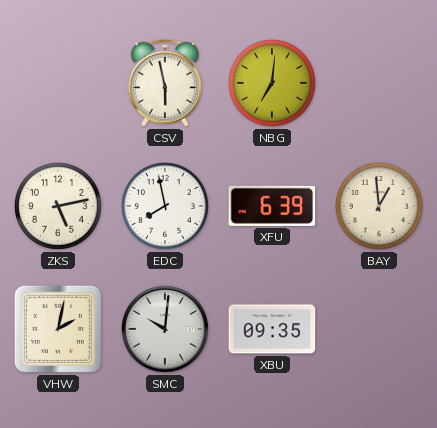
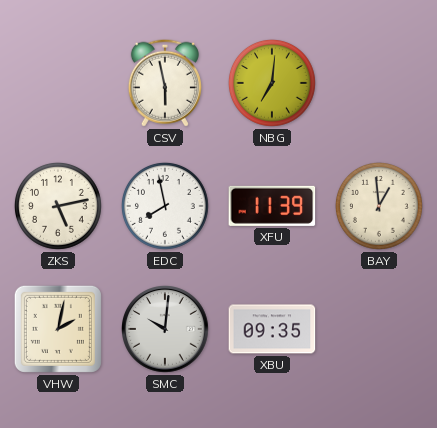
XFU: 6:39 -> 11:39 (272, 206)
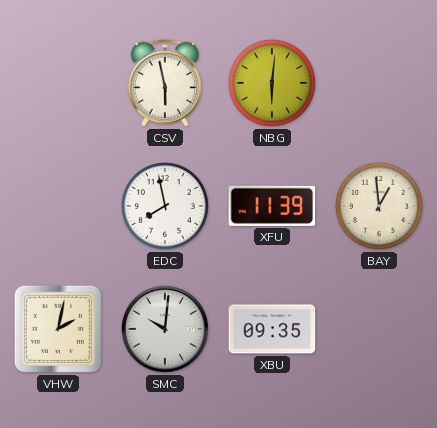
NBG: 7:01 -> 6:01 (272, 83)
ZKS: 5:13 -> none (58, 206)
